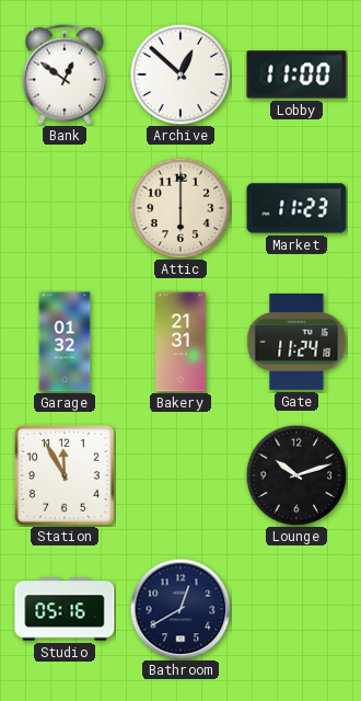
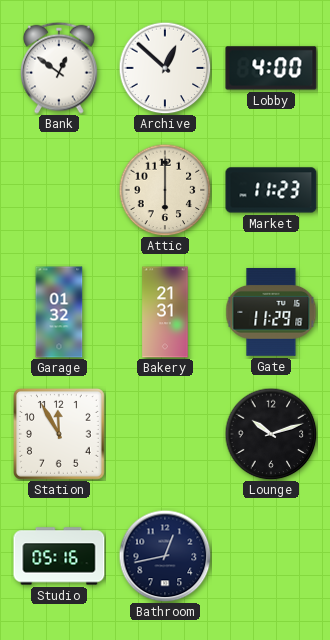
Lobby: 11:00 -> 4:00 (271, 68)
Gate: 11:24 -> 11:29 (271, 313)
Bathroom: 12:40 -> 12:43 (165, 556)
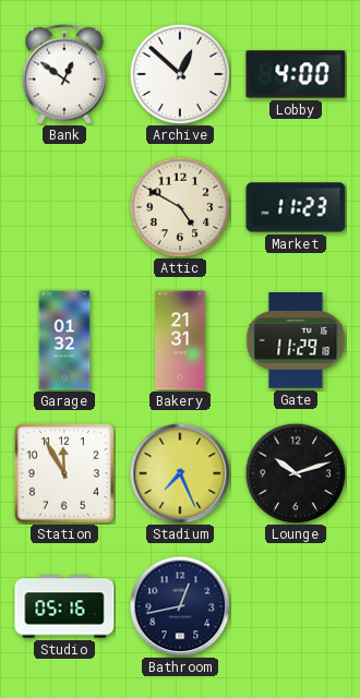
Attic: 6:00 -> 4:50 (180, 207)
Stadium: none -> 7:26 (180, 473)
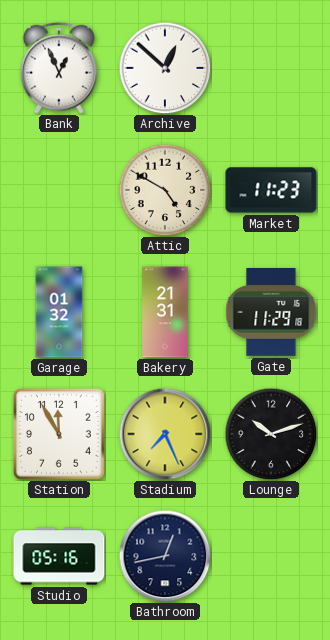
Bank: 12:51 -> 12:56 (60, 68)
Lobby: 4:00 -> none (296, 74)
